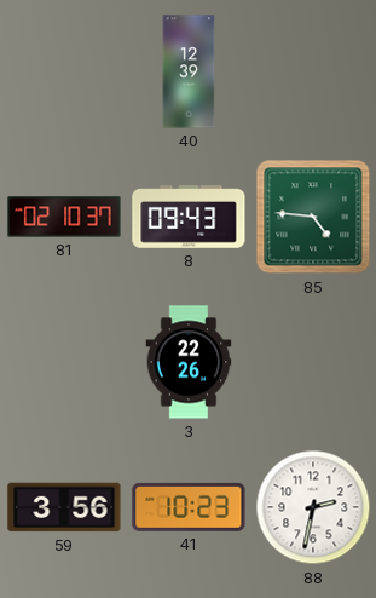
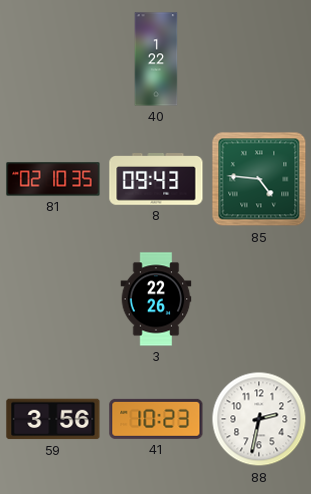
40: 12:39 -> 1:22 (156, 59)
81: 02:10:37 -> 02:10:35 (53, 179)
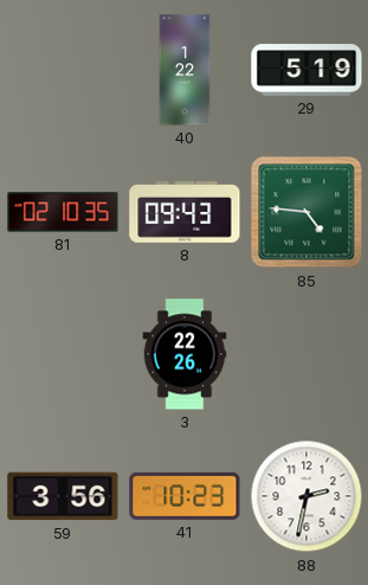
29: none -> 5:19 (306, 70)
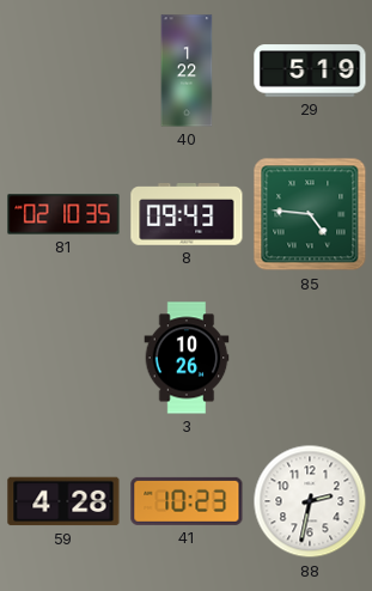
3: 22:26 -> 10:26 (187, 358)
59: 3:56 -> 4:28 (63, 501)
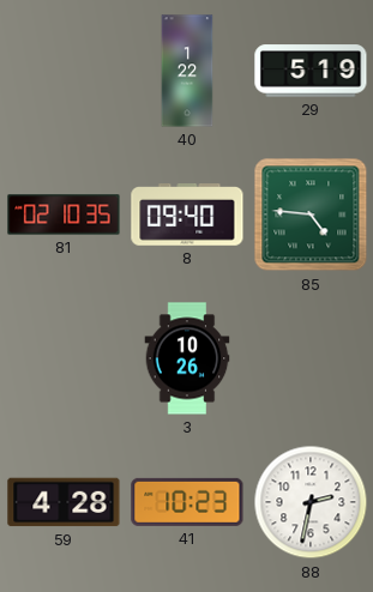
8: 09:43 -> 09:40 (187, 216)
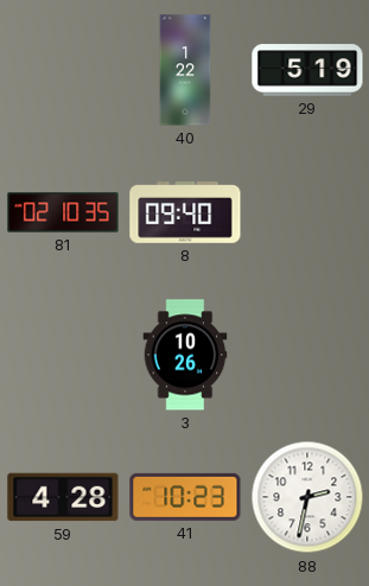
85: 4:46 -> none (311, 215)
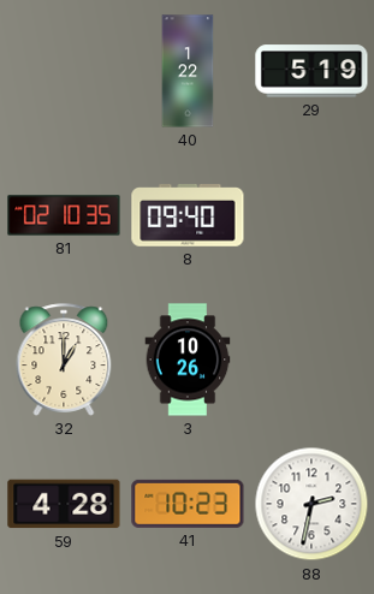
32: none -> 1:00 (64, 360)
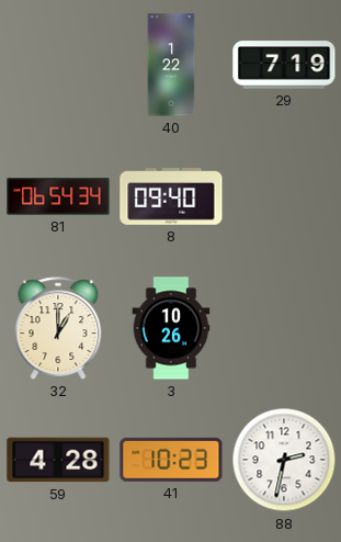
29: 5:19 -> 7:19 (284, 65)
81: 02:10 -> 06:54 (58, 196)
